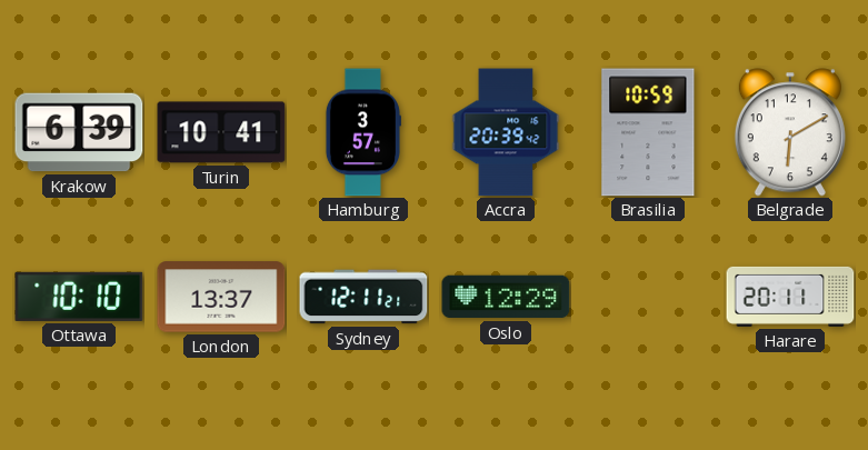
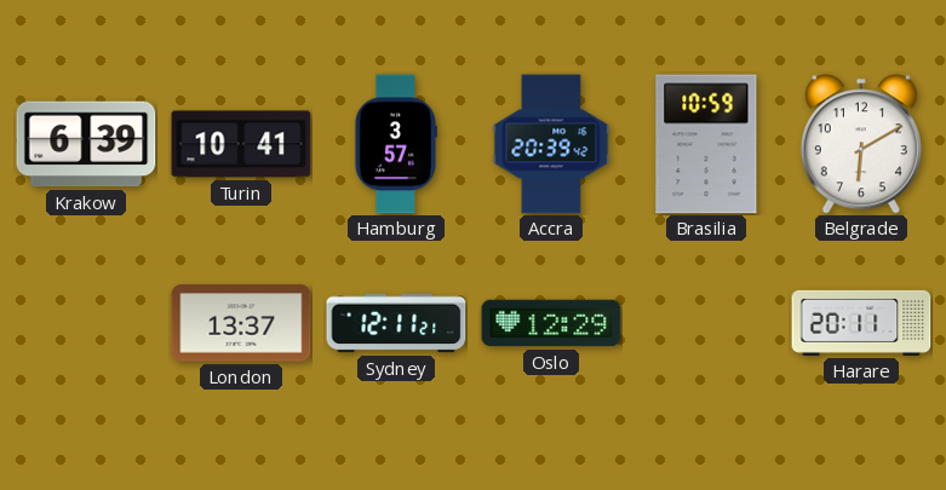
Ottawa: 10:10 -> none (79, 297)
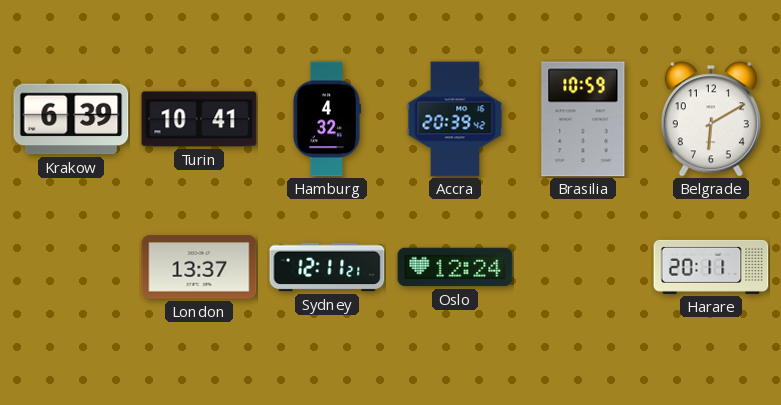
Hamburg: 3:57 -> 4:32 (326, 119)
Oslo: 12:29 -> 12:24 (455, 267)
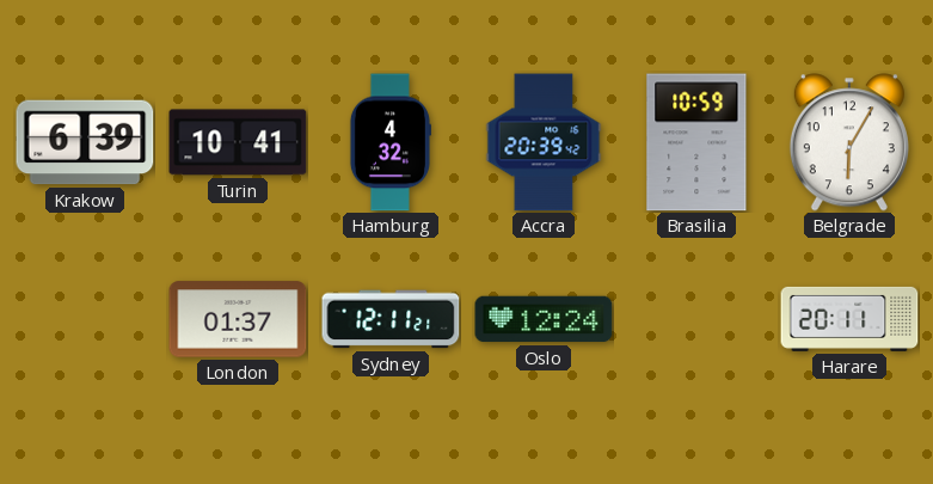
Belgrade: 6:10 -> 6:05 (849, 142)
London: 13:37 -> 01:37 (238, 319)
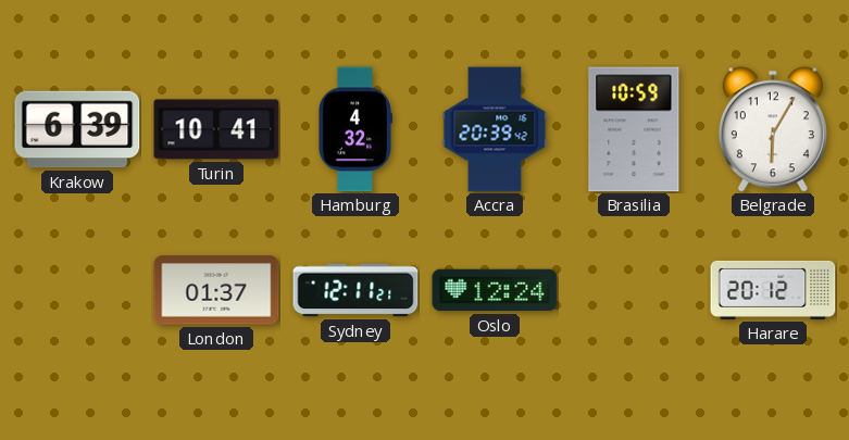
Harare: 20:11 -> 20:12 (773, 290)
